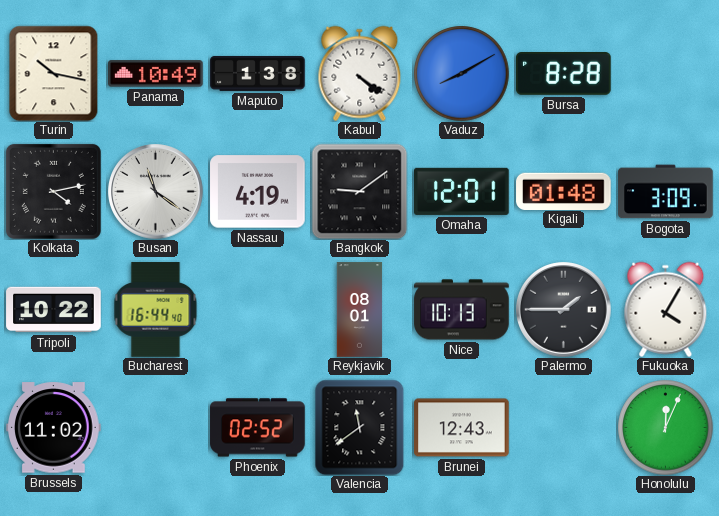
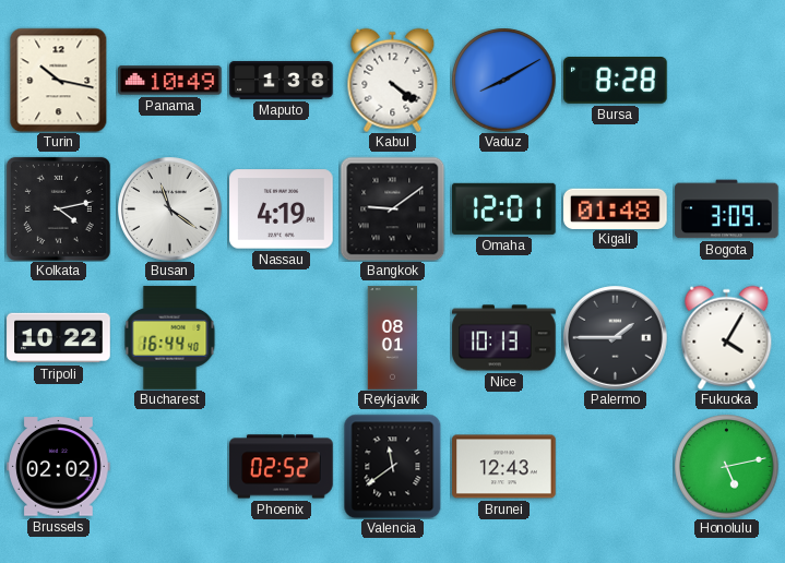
Brussels: 11:02 -> 02:02 (59, 467)
Honolulu: 12:04 -> 5:13 (726, 466)
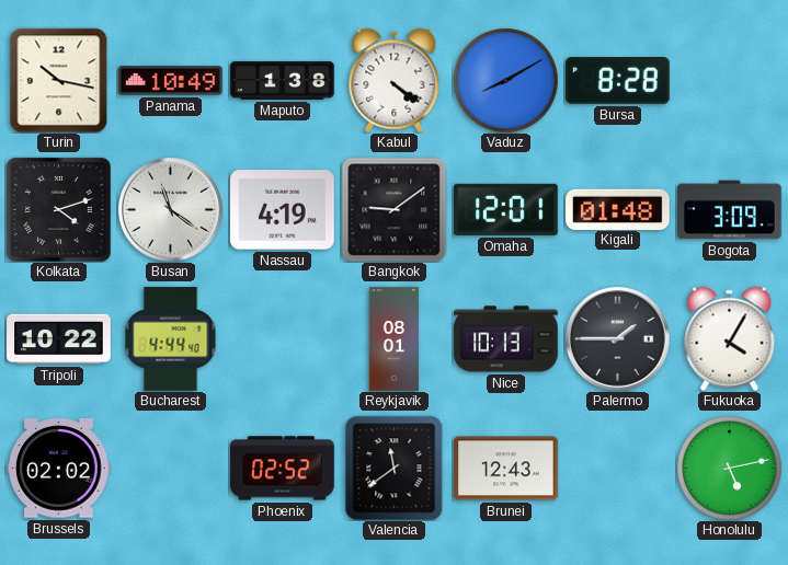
Kolkata: 4:13 -> 4:12 (58, 209)
Bucharest: 16:44 -> 4:44 (171, 339)
